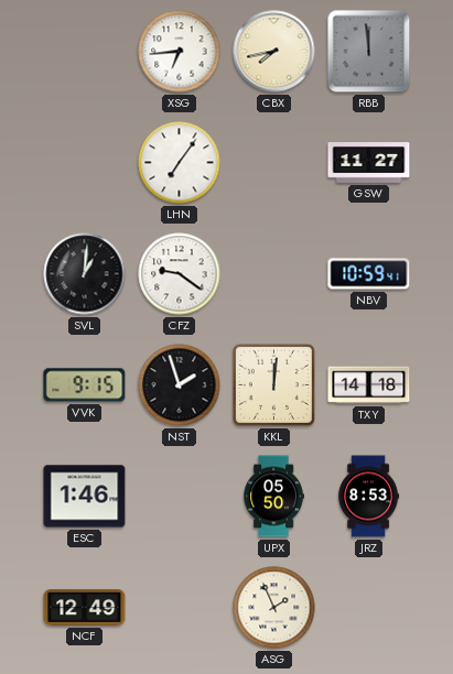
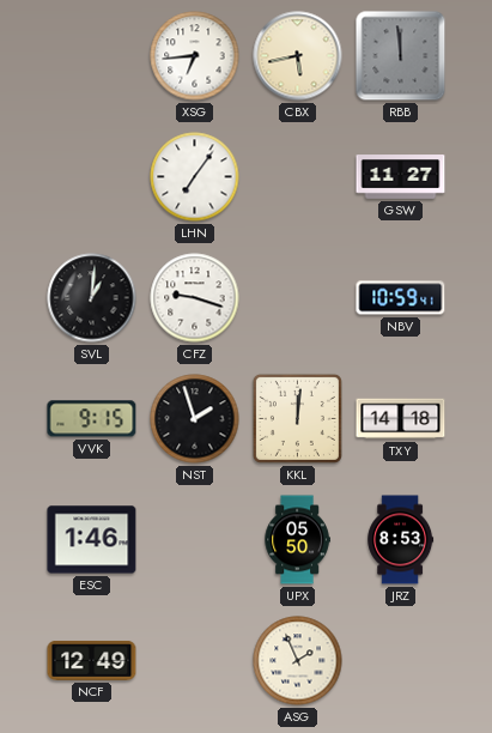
CBX: 7:43 -> 5:43 (298, 56)
CFZ: 9:21 -> 9:18 (195, 298)
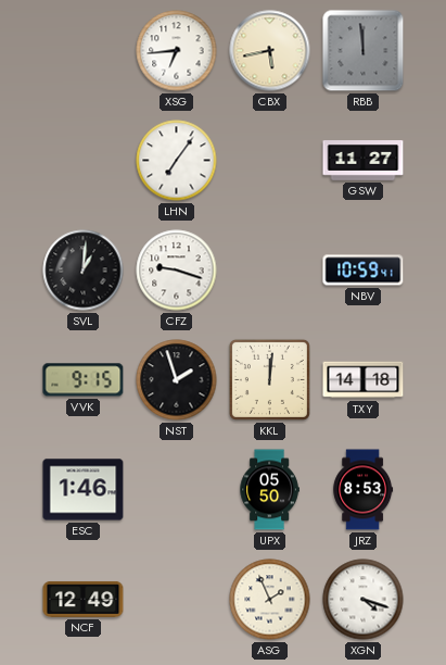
XGN: none -> 4:18 (364, 600)
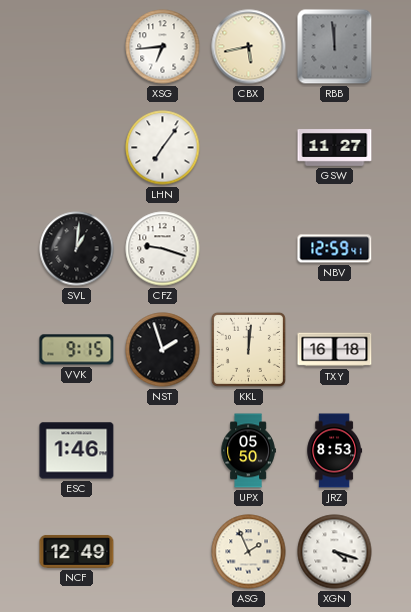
NBV: 10:59 -> 12:59 (335, 249)
TXY: 14:18 -> 16:18 (335, 350)
